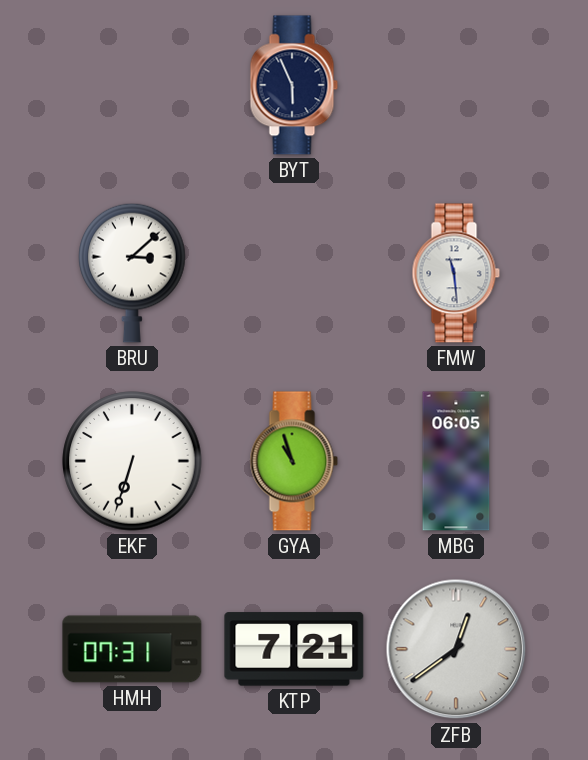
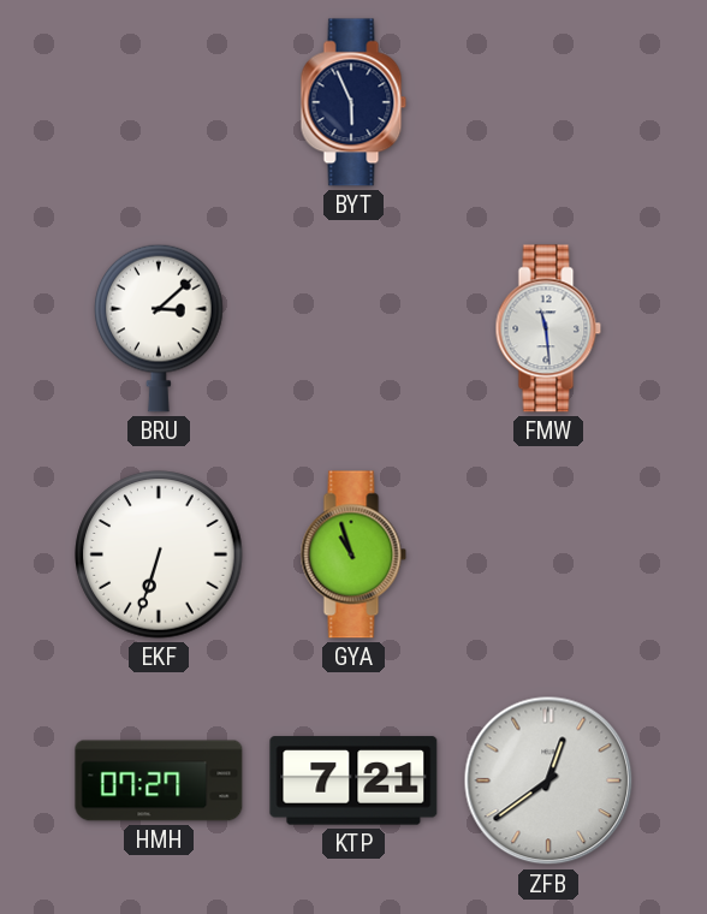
MBG: 06:05 -> none (456, 461)
HMH: 07:31 -> 07:27 (159, 781)
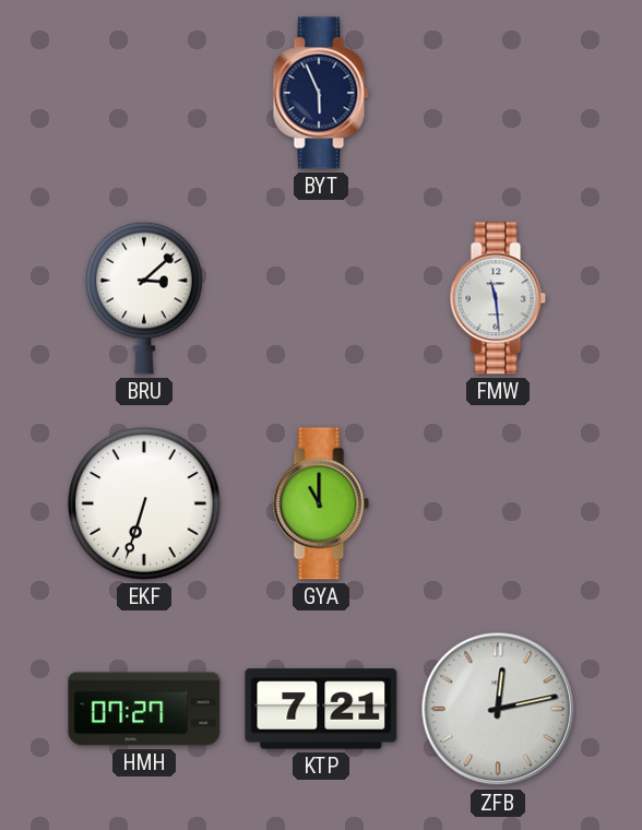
GYA: 10:57 -> 11:00 (321, 503)
ZFB: 12:39 -> 12:13 (498, 709)
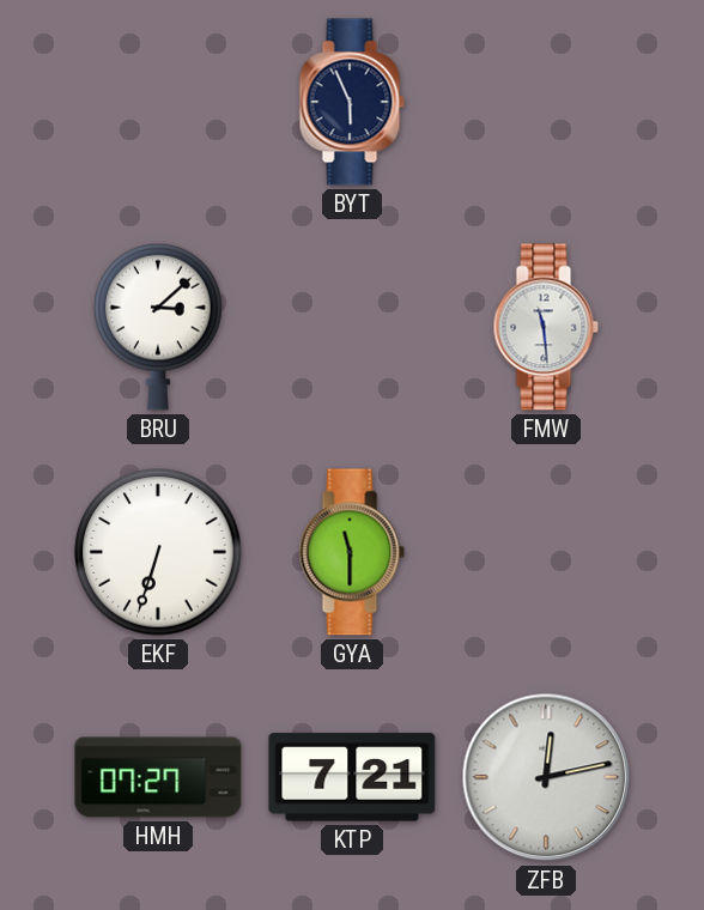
GYA: 11:00 -> 11:30 (352, 552)
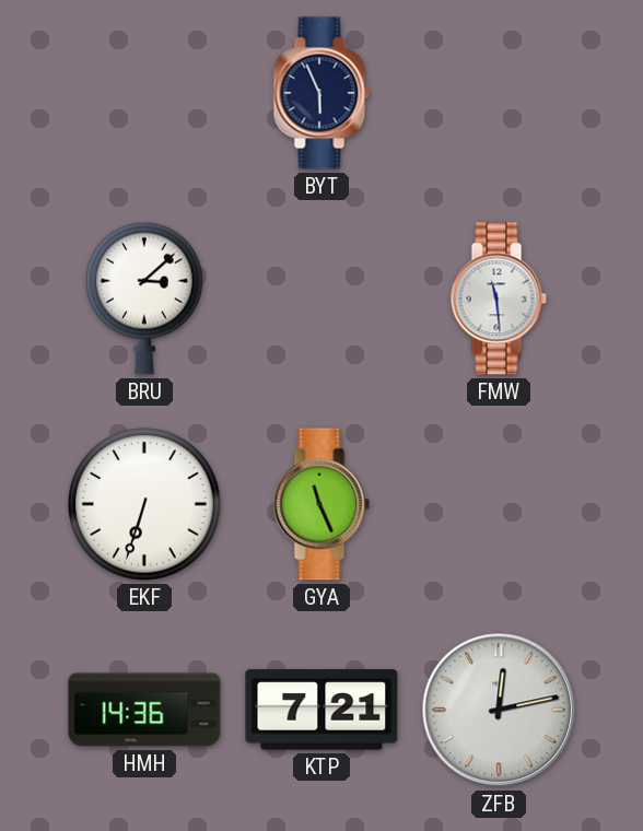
GYA: 11:30 -> 11:26 (321, 504)
HMH: 07:27 -> 14:36 (144, 710)
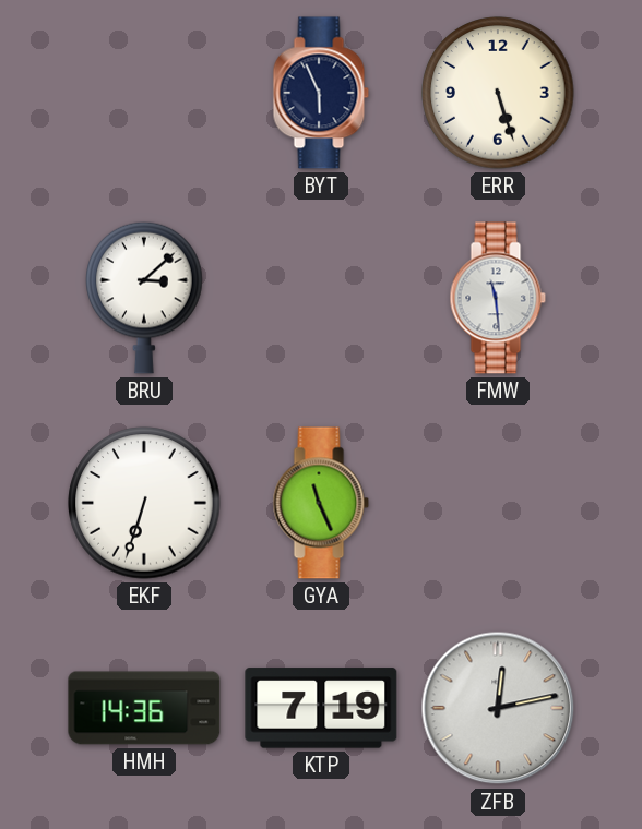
ERR: none -> 5:27 (498, 93)
KTP: 7:21 -> 7:19 (321, 708)
